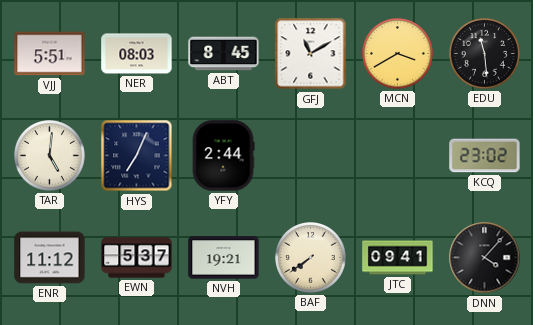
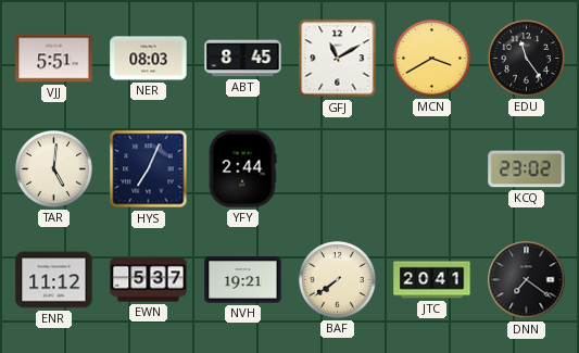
EDU: 11:29 -> 11:24 (527, 59)
JTC: 09:41 -> 20:41 (432, 280)
DNN: 4:07 -> 7:21 (527, 280)
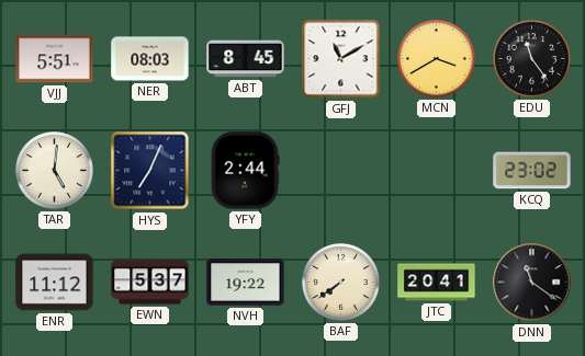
NVH: 19:21 -> 19:22 (246, 283)
DNN: 7:21 -> 11:21 (532, 283)
